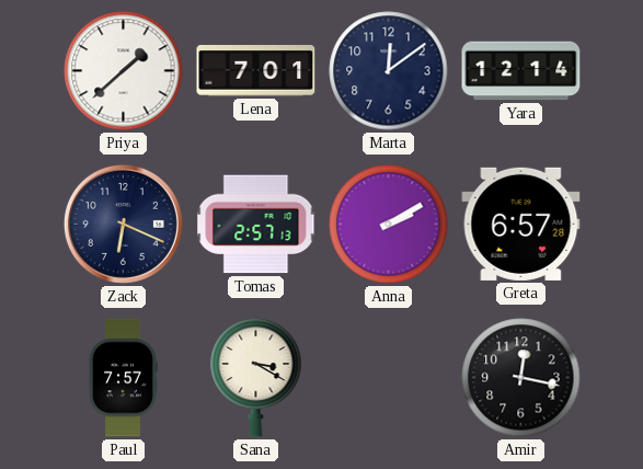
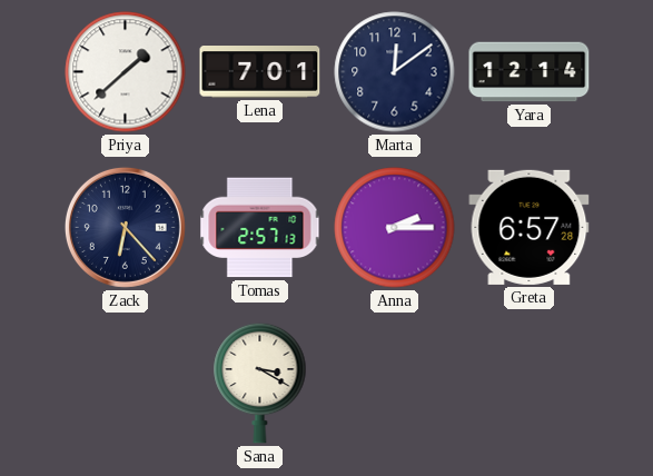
Zack: 6:19 -> 6:23 (125, 227)
Anna: 2:10 -> 2:15 (395, 228)
Paul: 7:57 -> none (123, 378)
Amir: 12:17 -> none (521, 378)
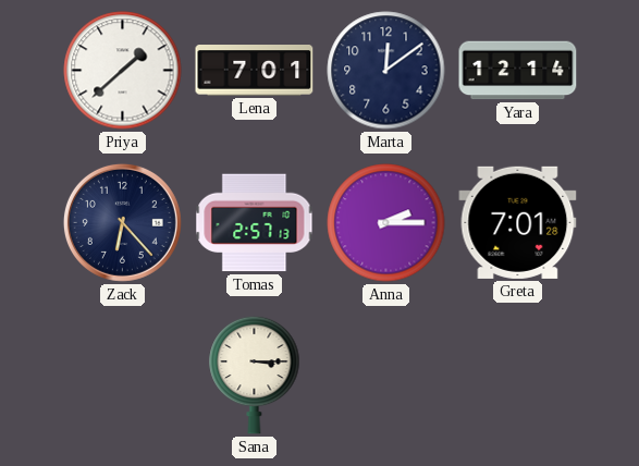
Greta: 6:57 -> 7:01 (518, 222)
Sana: 3:20 -> 3:15 (255, 375)
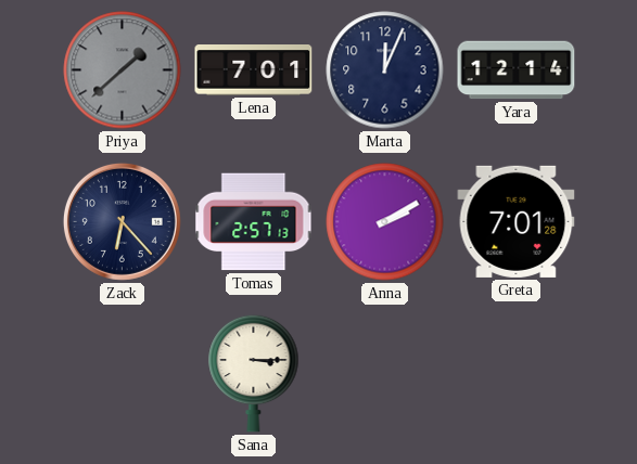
Priya dial: white -> grey (123, 70)
Marta: 12:09 -> 12:04 (385, 70)
Anna: 2:15 -> 2:10 (385, 222)
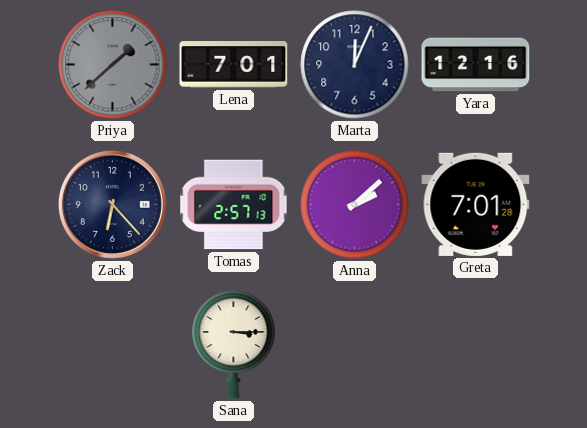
Yara: 12:14 -> 12:16 (476, 65)
Anna: 2:10 -> 2:08 (355, 205)
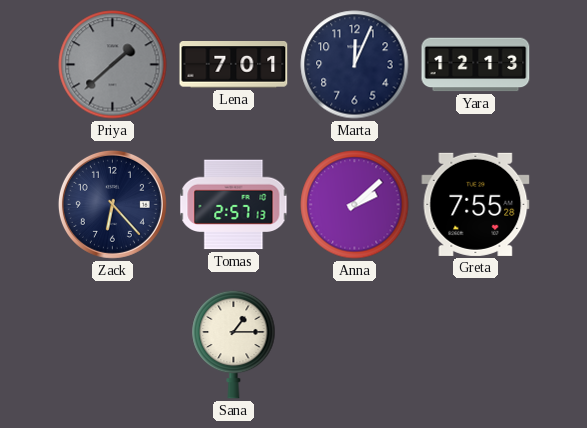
Yara: 12:16 -> 12:13 (476, 65)
Greta: 7:01 -> 7:55 (476, 204)
Sana: 3:15 -> 1:15 (234, 344)
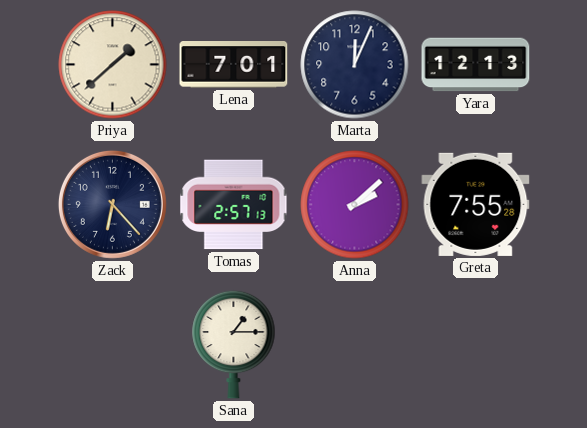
Priya dial: grey -> cream (113, 65)
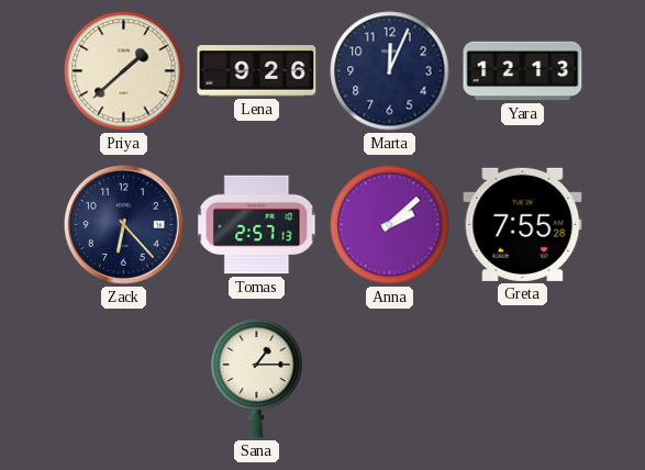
Lena: 7:01 -> 9:26 (257, 71)
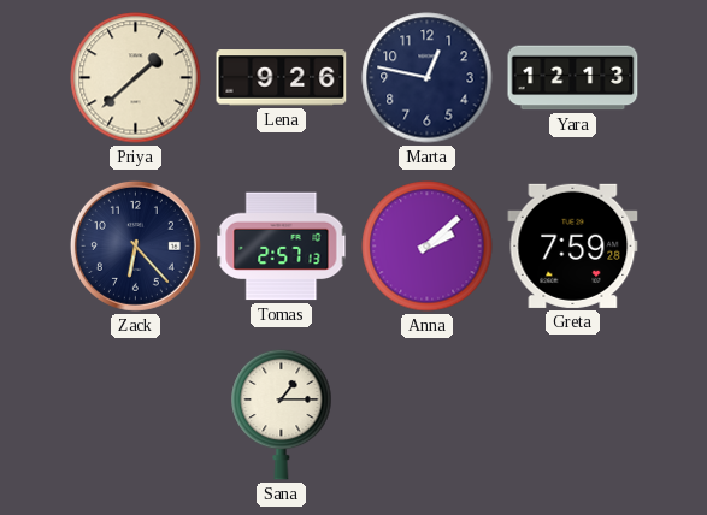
Marta: 12:04 -> 12:47 (428, 78)
Greta: 7:55 -> 7:59 (573, 245)
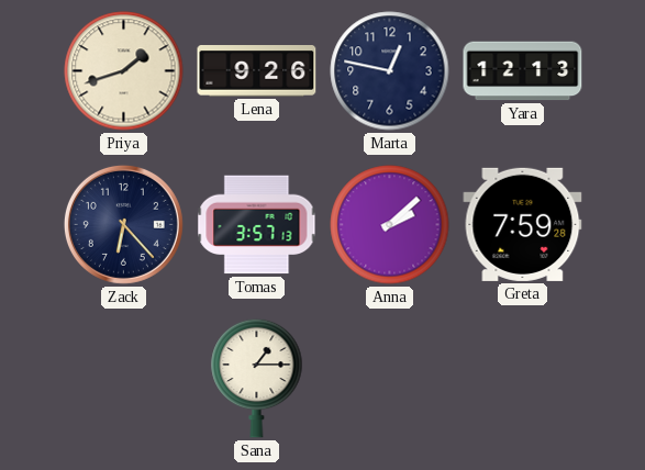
Priya: 1:38 -> 1:42 (124, 71)
Tomas: 2:57 -> 3:57 (257, 225)
